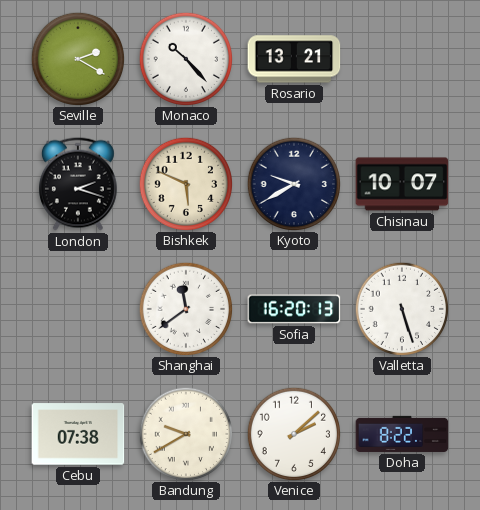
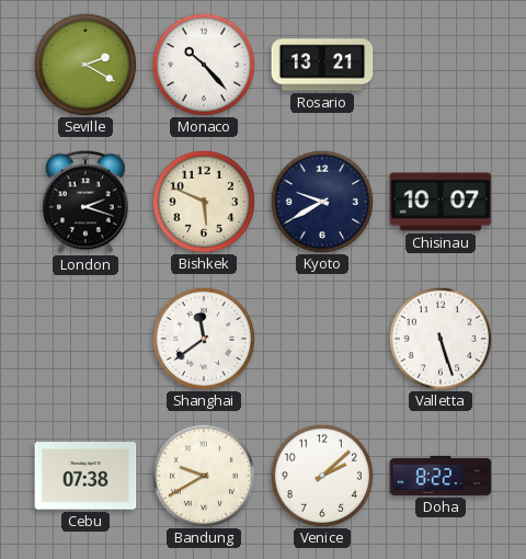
Sofia: 16:20 -> none (294, 309)
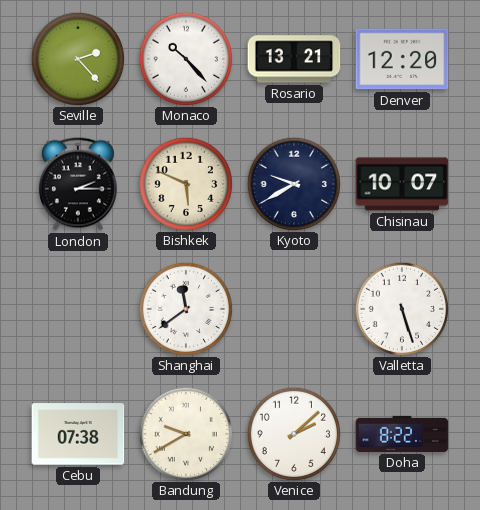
Seville: 2:20 -> 2:23 (77, 58)
Denver: none -> 12:20 (402, 59)
London: 2:18 -> 2:15 (78, 184)
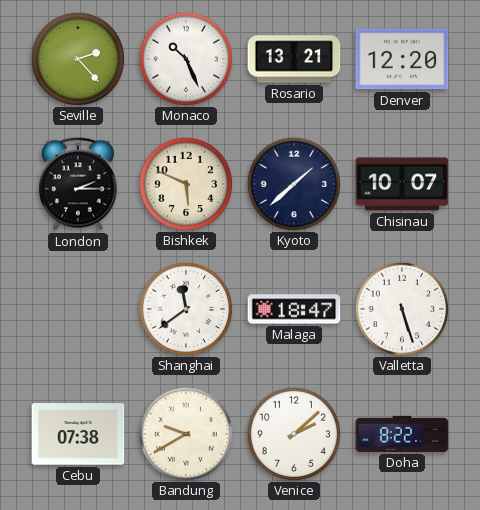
Monaco: 10:23 -> 10:26 (185, 58)
Kyoto: 9:40 -> 1:38 (293, 183)
Malaga: none -> 18:47 (294, 309)
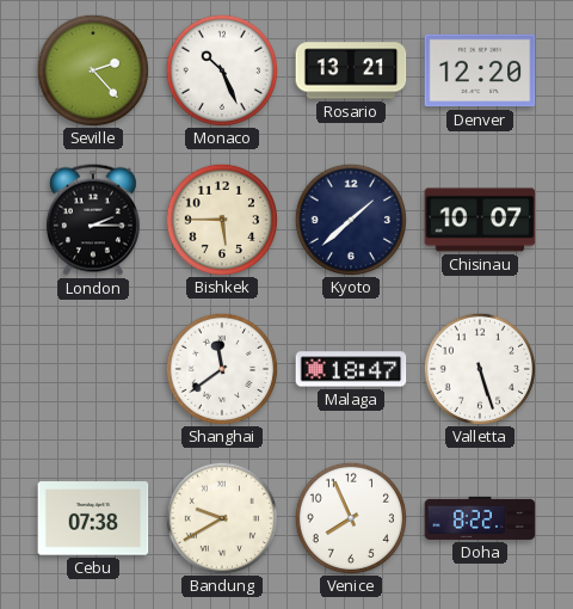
Bishkek: 5:49 -> 5:45 (221, 219)
Venice: 2:08 -> 7:56 (350, 517)
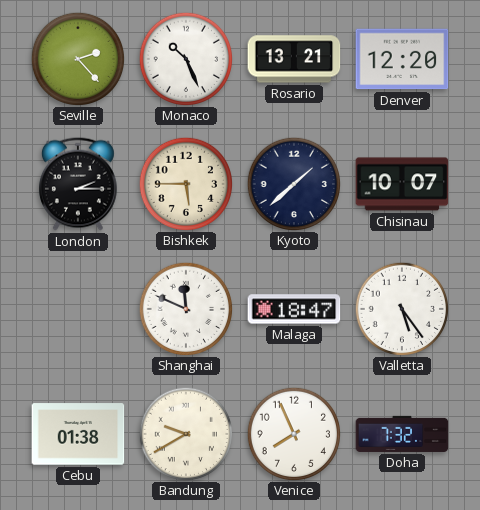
Shanghai: 11:39 -> 11:49 (185, 308)
Valletta: 5:27 -> 5:24 (401, 308)
Cebu: 07:38 -> 01:38 (78, 434)
Doha: 8:22 -> 7:32 (402, 434)
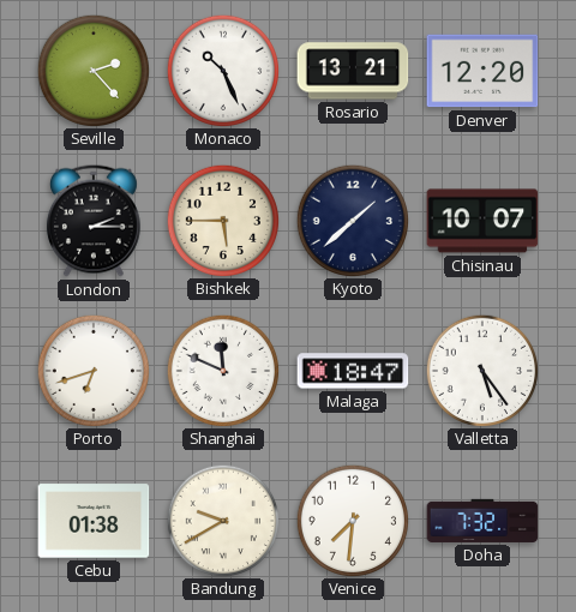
Porto: none -> 6:42 (92, 370)
Venice: 7:56 -> 7:31 (352, 520)
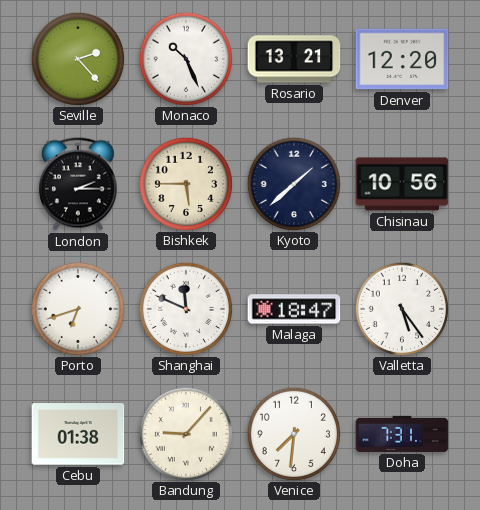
Chisinau: 10:07 -> 10:56 (402, 184)
Bandung: 9:40 -> 9:07 (185, 433)
Doha: 7:32 -> 7:31 (402, 434)
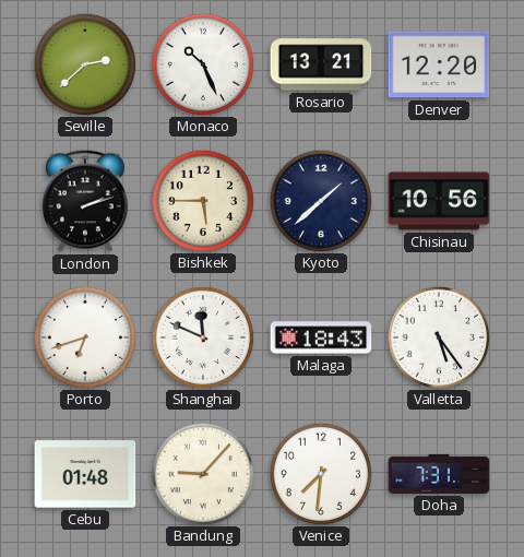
Seville: 2:23 -> 2:38 (84, 63)
London: 2:15 -> 2:12 (85, 201)
Malaga: 18:47 -> 18:43 (321, 337)
Cebu: 01:38 -> 01:48 (85, 474)
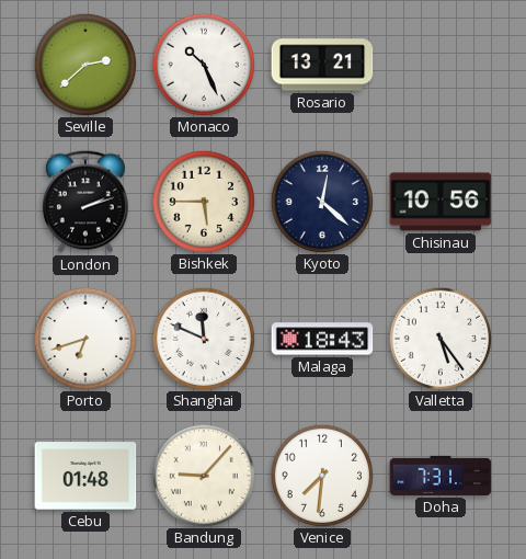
Denver: 12:20 -> none (439, 64)
Kyoto: 1:38 -> 12:22 (321, 201)
